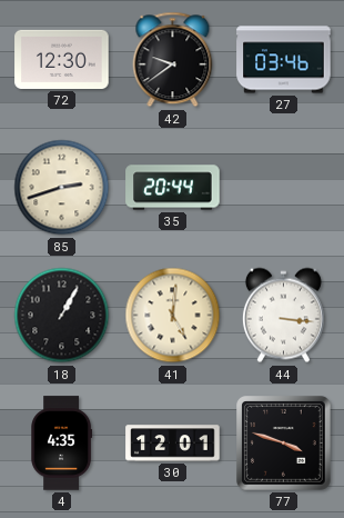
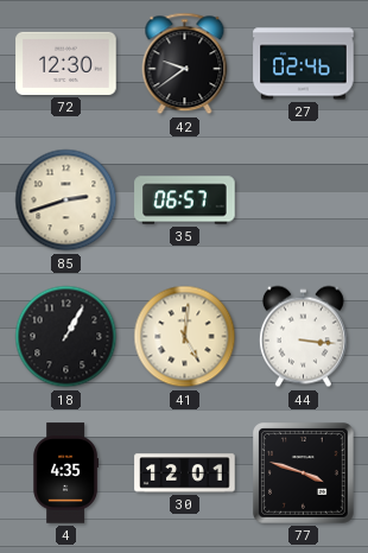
27: 03:46 -> 02:46 (304, 64)
35: 20:44 -> 06:57 (185, 201)
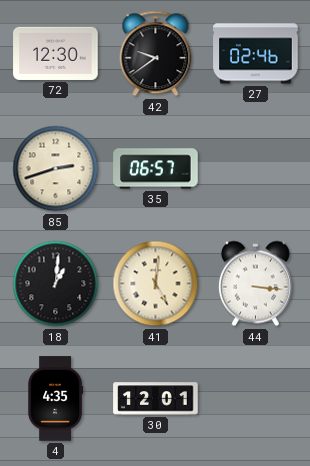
18: 1:05 -> 1:01 (56, 284)
77: 3:48 -> none (304, 473)
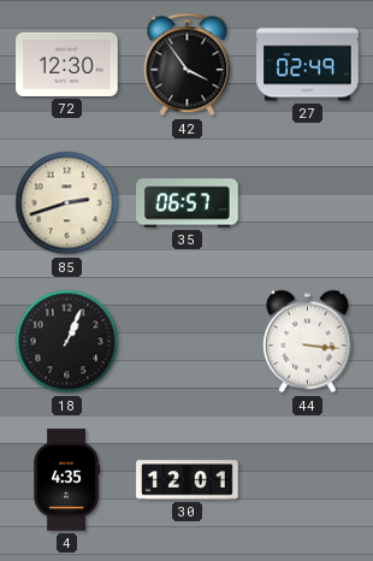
42: 9:39 -> 3:54 (188, 65)
27: 02:46 -> 02:49 (308, 65)
18: 1:01 -> 1:04 (67, 342)
41: 5:01 -> none (156, 284)
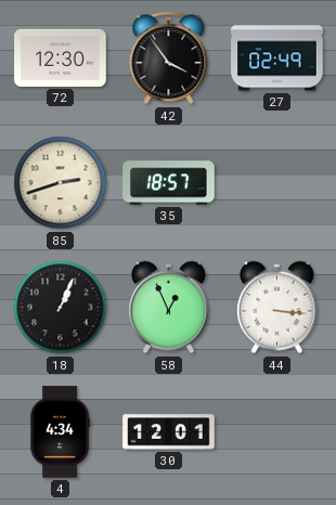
35: 06:57 -> 18:57 (169, 183)
58: none -> 12:56 (168, 308)
4: 4:35 -> 4:34 (60, 432)
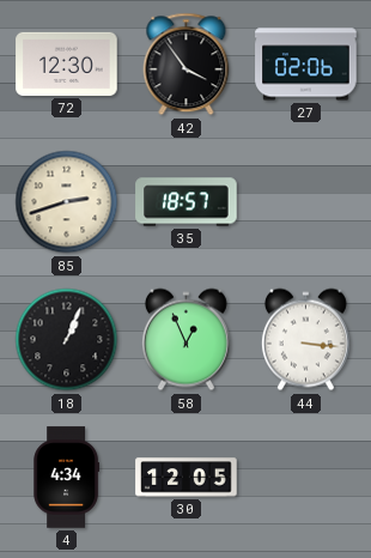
27: 02:49 -> 02:06 (306, 65)
30: 12:01 -> 12:05 (187, 478)
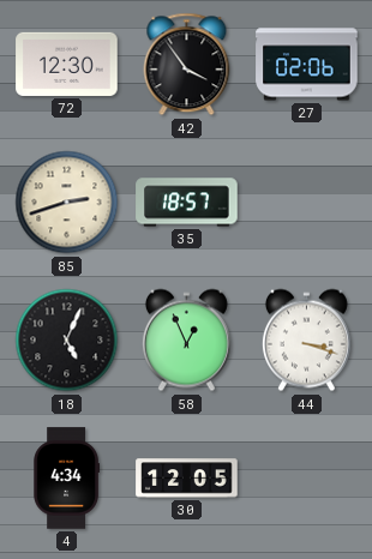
18: 1:04 -> 5:04 (67, 341)
44: 3:16 -> 3:18 (306, 341)
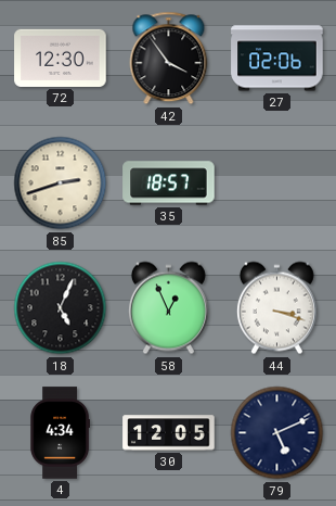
79: none -> 5:11 (277, 433)
